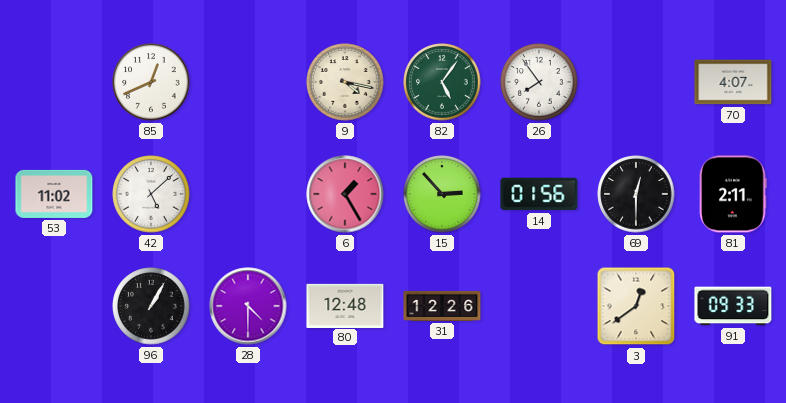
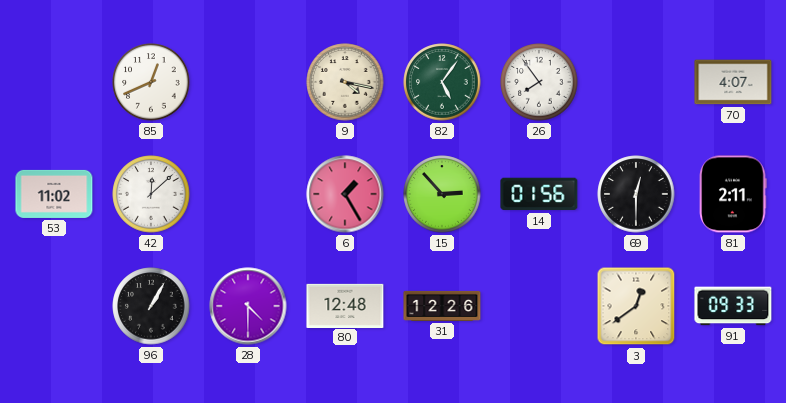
42: 5:08 -> 12:08 (151, 194)
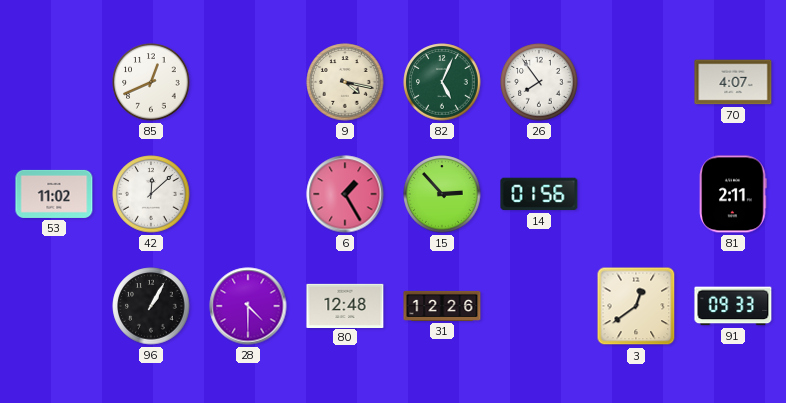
82: 5:06 -> 5:04 (442, 82)
69: 12:30 -> none (636, 194)
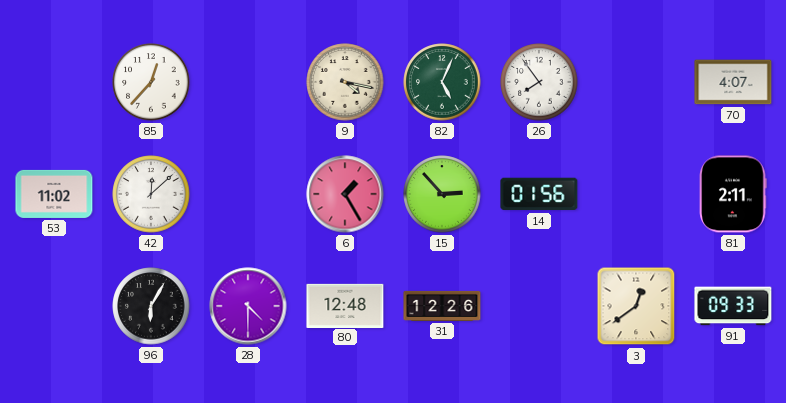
85: 12:41 -> 12:37 (151, 82)
96: 1:05 -> 6:05 (151, 306)
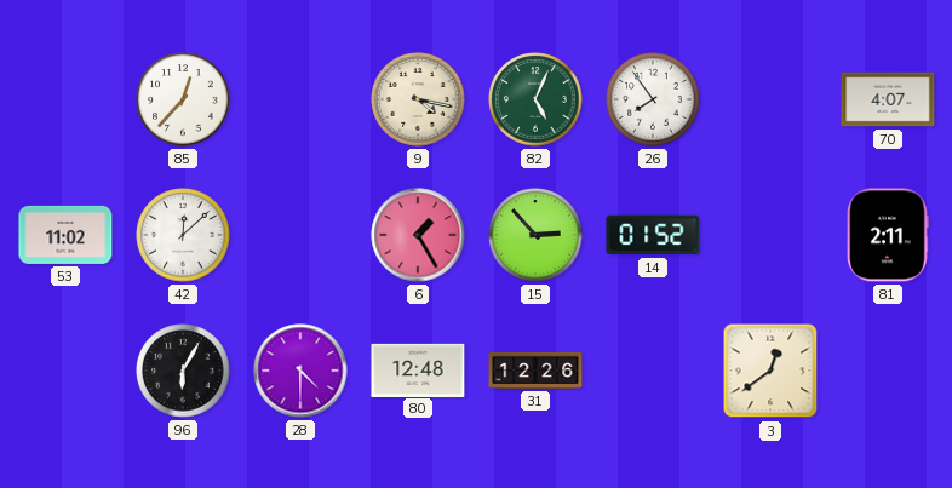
14: 01:56 -> 01:52 (653, 235)
91: 09:33 -> none (733, 306)
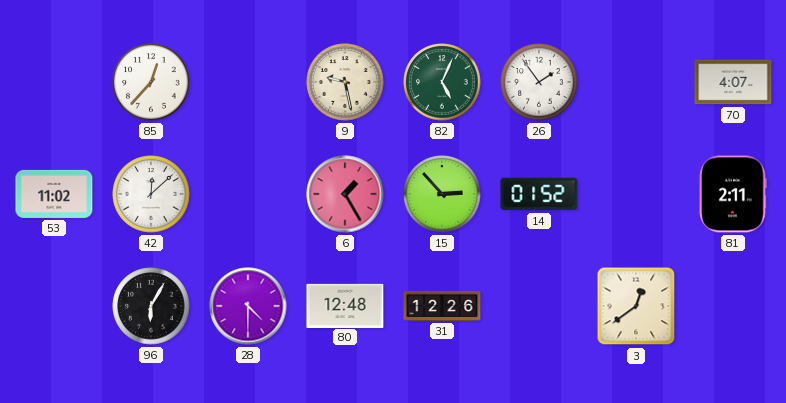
9: 4:17 -> 9:28 (345, 82)
26: 7:54 -> 1:54 (539, 82)
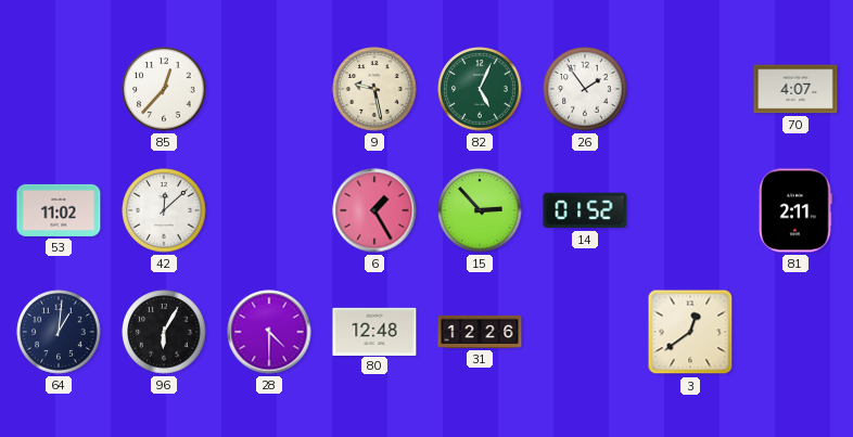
64: none -> 1:01 (59, 332)
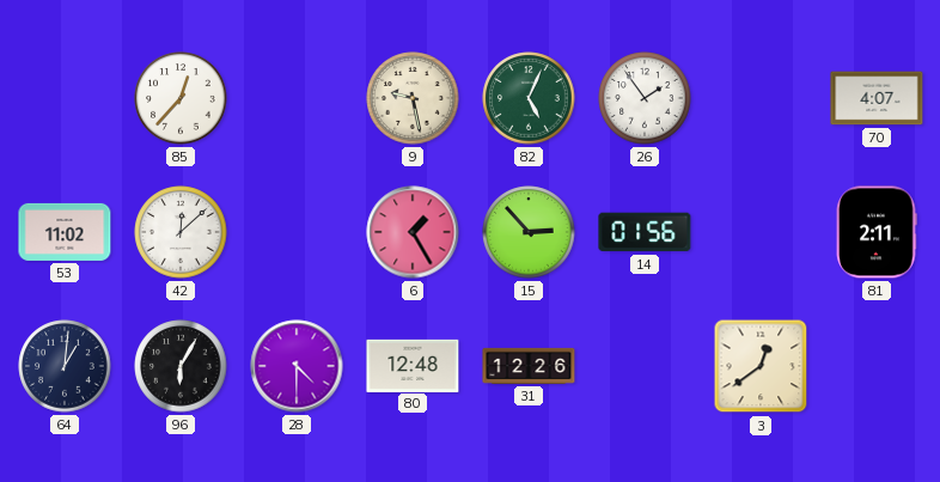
14: 01:52 -> 01:56 (645, 232)
